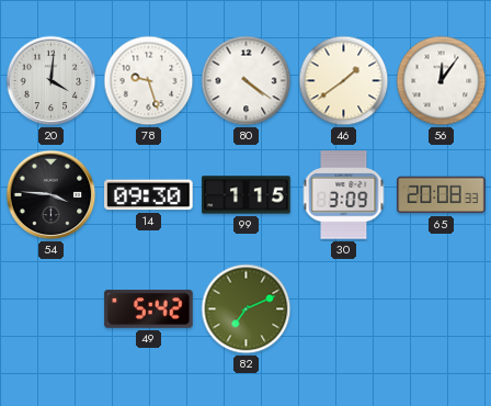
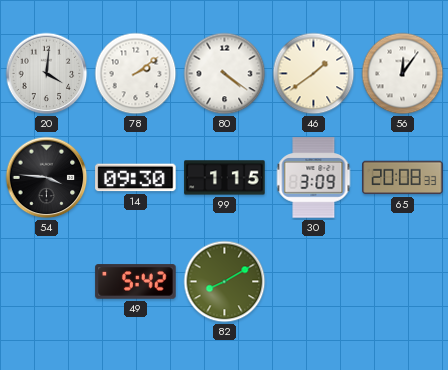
78: 9:27 -> 2:09 (136, 74)
82: 7:11 -> 8:10 (225, 282)
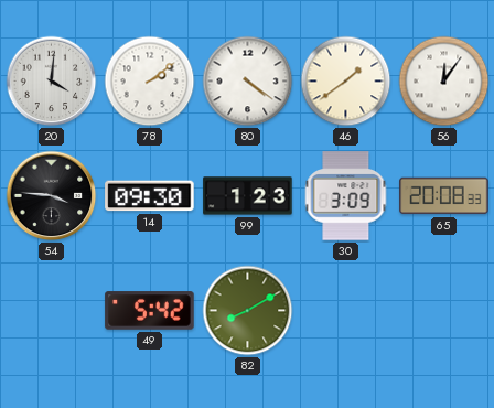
99: 1:15 -> 1:23 (248, 196)
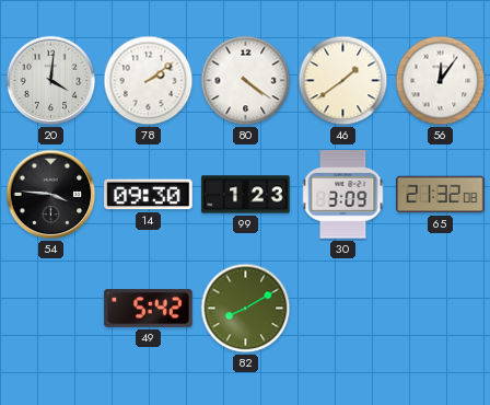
65: 20:08 -> 21:32 (441, 195)
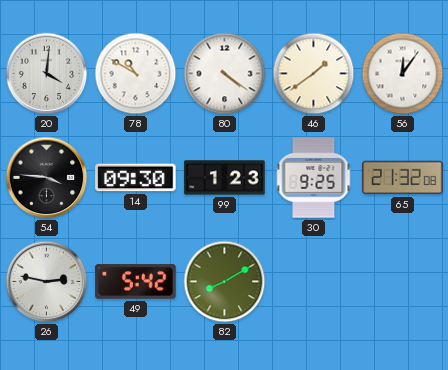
78: 2:09 -> 10:50 (136, 74)
30: 3:09 -> 9:25 (314, 178)
26: none -> 2:47 (47, 282)
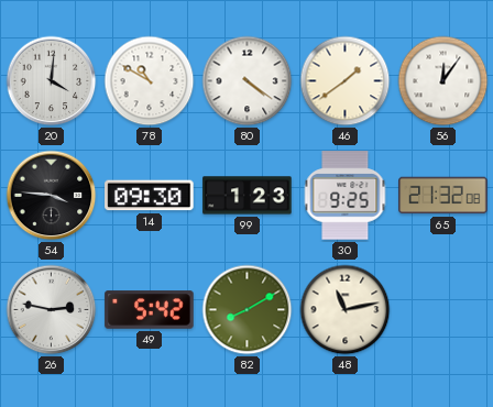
48: none -> 11:13 (346, 310)
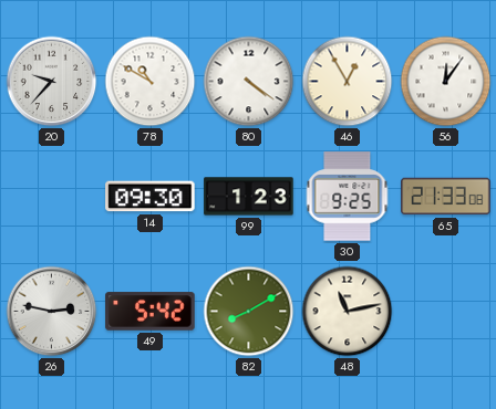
20: 4:01 -> 9:37 (52, 82)
46: 1:39 -> 12:55 (348, 82)
54: 3:46 -> none (52, 196)
65: 21:32 -> 21:33 (446, 197)
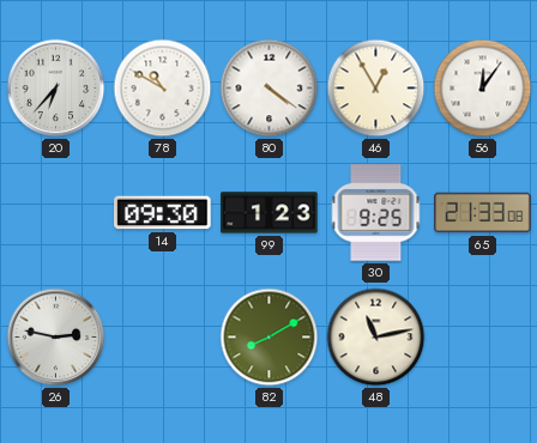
20: 9:37 -> 6:37 (56, 89)
49: 5:42 -> none (151, 312)
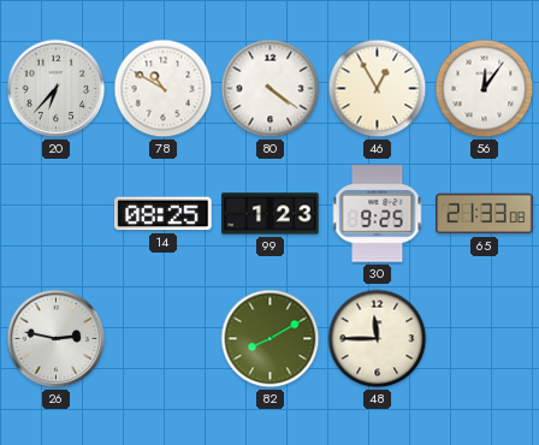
14: 09:30 -> 08:25 (164, 214)
48: 11:13 -> 11:45 (378, 339)
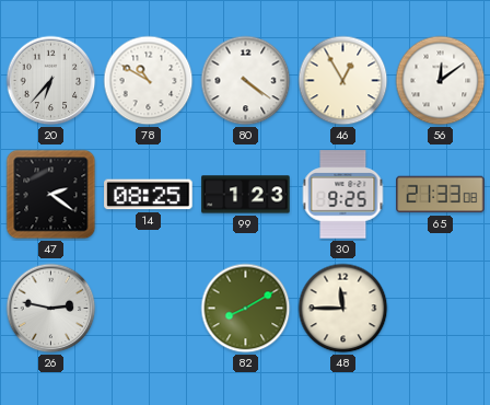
56: 12:06 -> 12:09 (441, 81)
47: none -> 2:21 (51, 195)
